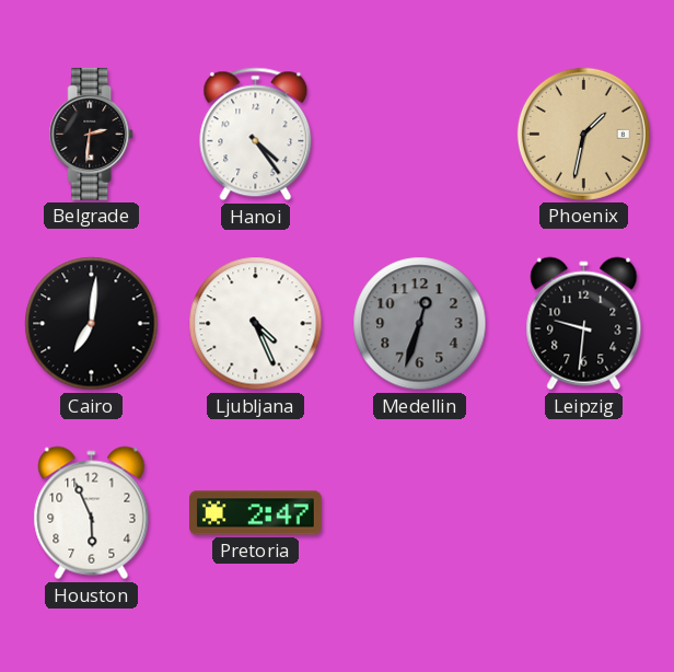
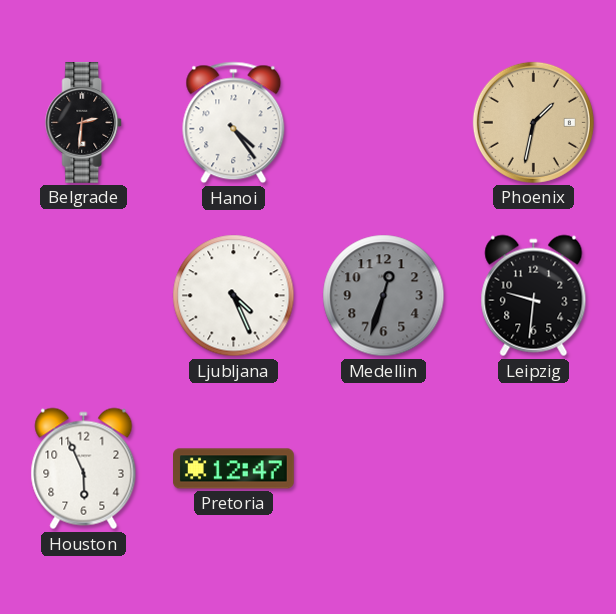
Cairo: 7:01 -> none (92, 324)
Pretoria: 2:47 -> 12:47 (234, 469)
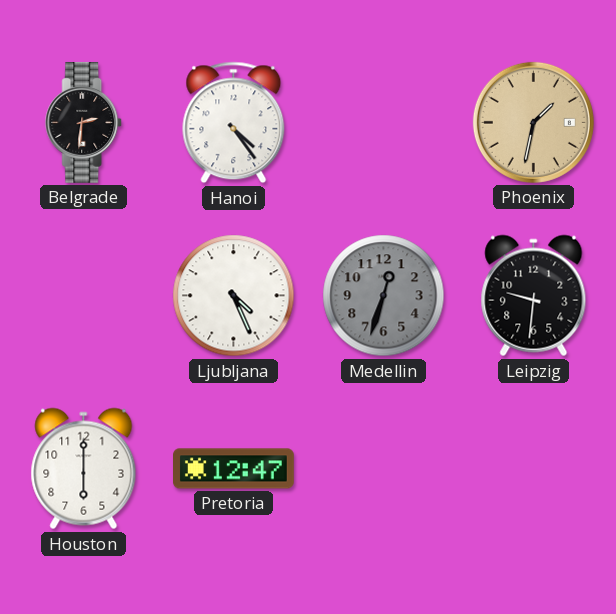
Houston: 5:56 -> 6:00 (84, 469)
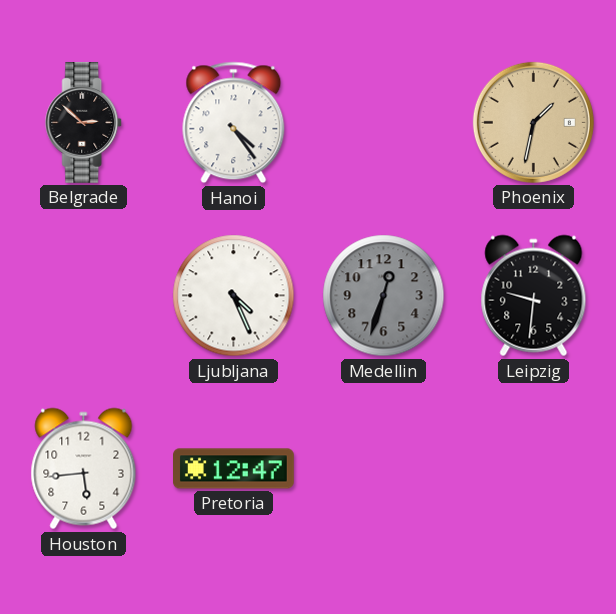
Belgrade: 2:31 -> 2:52 (84, 122)
Houston: 6:00 -> 5:44 (84, 469)
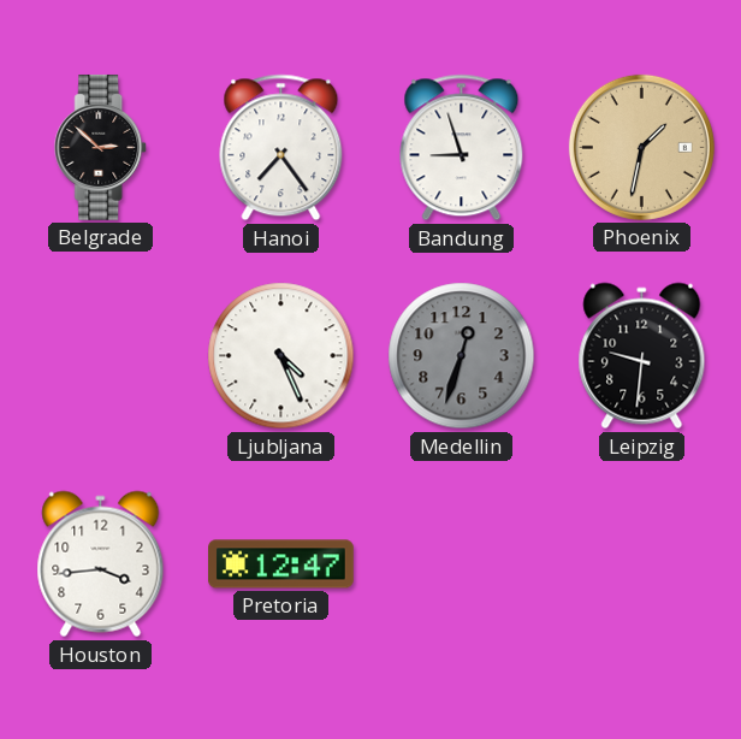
Hanoi: 4:24 -> 7:24 (281, 148)
Bandung: none -> 8:57 (462, 148)
Houston: 5:44 -> 3:44 (101, 564)
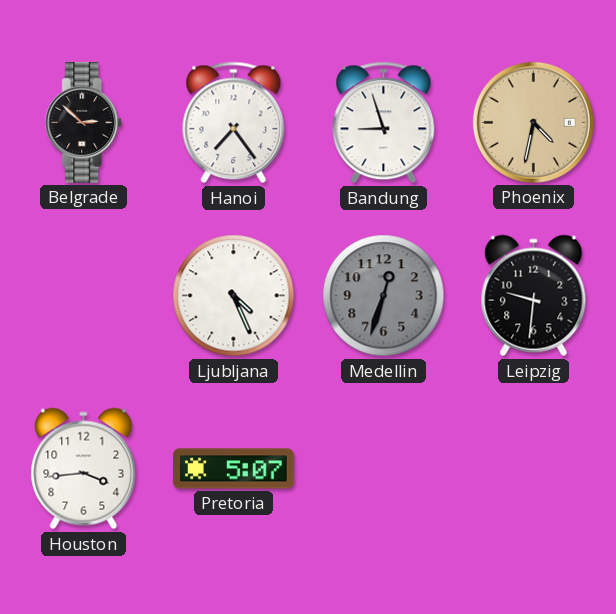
Phoenix: 1:32 -> 4:32 (533, 122)
Pretoria: 12:47 -> 5:07 (234, 469)
